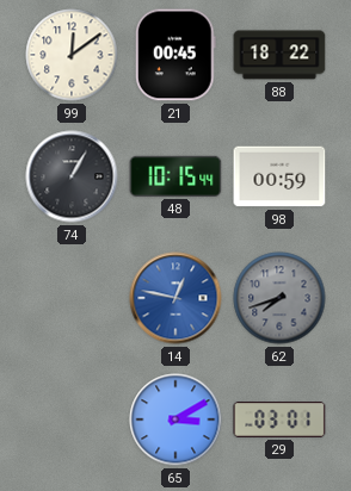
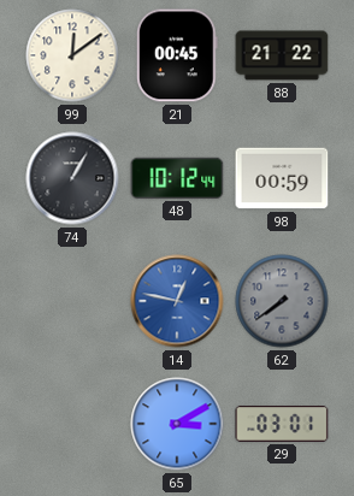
88: 18:22 -> 21:22 (282, 55)
48: 10:15 -> 10:12 (177, 178)
62: 7:42 -> 7:39 (282, 301)
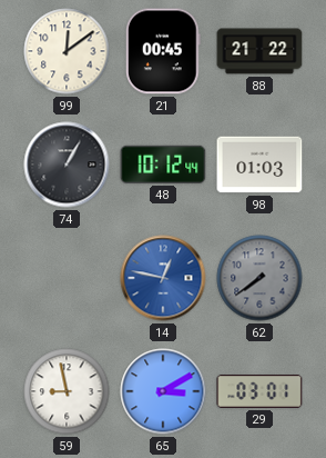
98: 00:59 -> 01:03 (259, 165)
59: none -> 8:58 (67, 391)
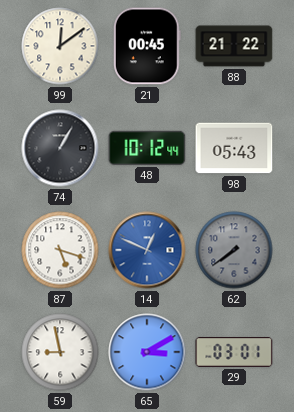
98: 01:03 -> 05:43 (234, 148)
87: none -> 5:18 (60, 250)
14: 12:47 -> 12:49 (147, 250)
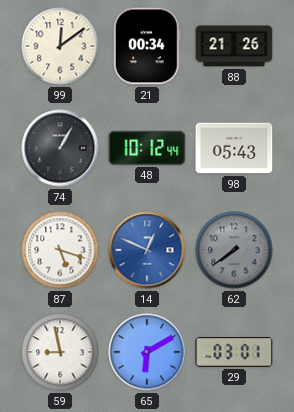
21: 00:45 -> 00:34 (147, 46)
88: 21:22 -> 21:26 (234, 46)
65: 3:10 -> 6:10 (147, 352)
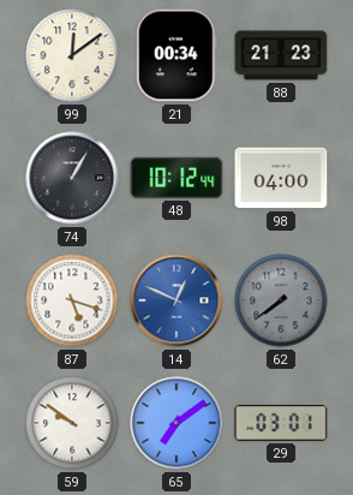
88: 21:26 -> 21:23 (281, 55)
98: 05:43 -> 04:00 (281, 178)
59: 8:58 -> 9:51 (72, 423)
65: 6:10 -> 7:09 (176, 423)
